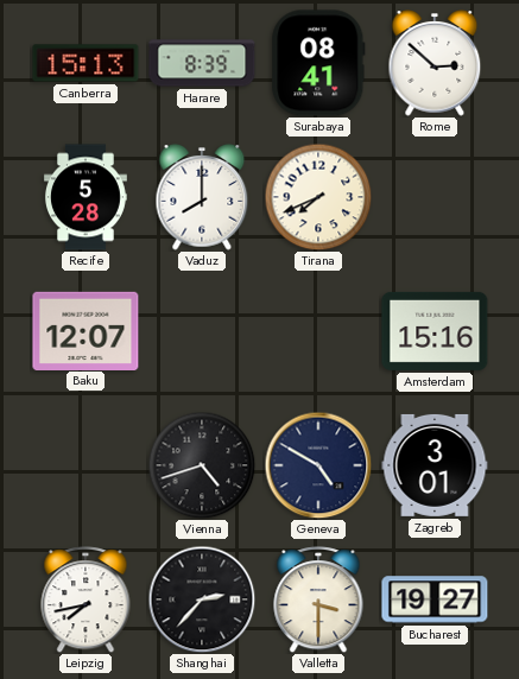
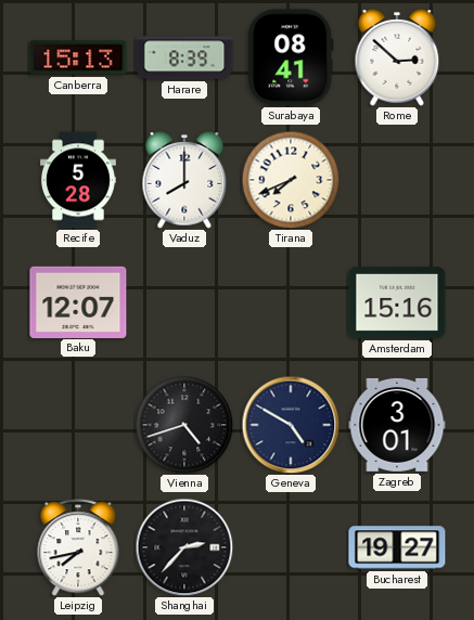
Valletta: 3:30 -> none (318, 599)
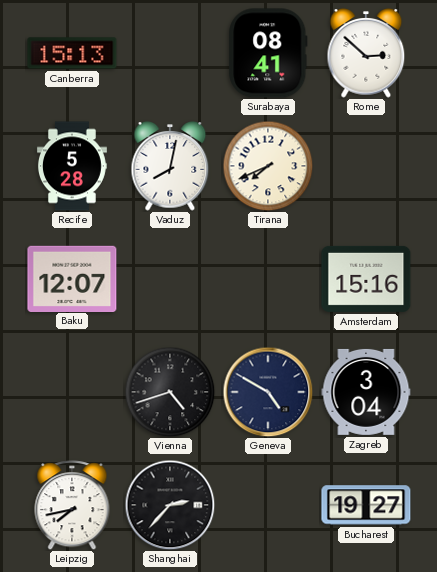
Harare: 8:39 -> none (184, 57)
Vaduz: 8:00 -> 8:02 (170, 166)
Zagreb: 3:01 -> 3:04 (366, 392)
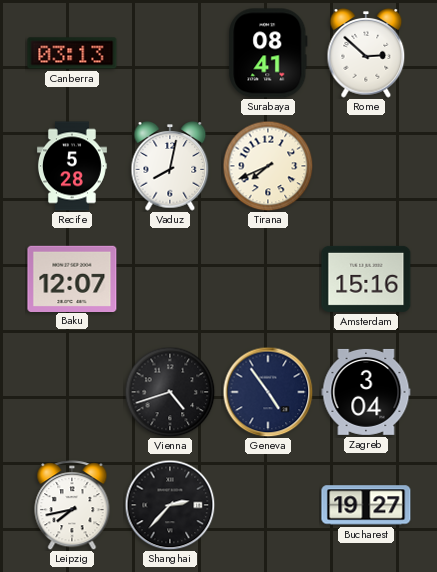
Canberra: 15:13 -> 03:13 (72, 53)
Geneva: 4:50 -> 4:54 (268, 392)
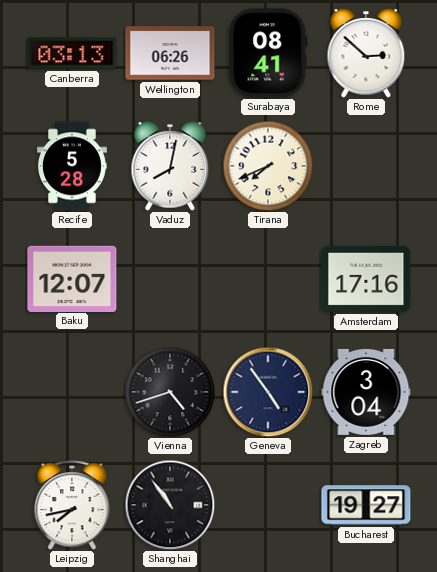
Wellington: none -> 06:26 (170, 53)
Amsterdam: 15:16 -> 17:16 (366, 279)
Shanghai: 2:37 -> 10:54 (170, 505)
